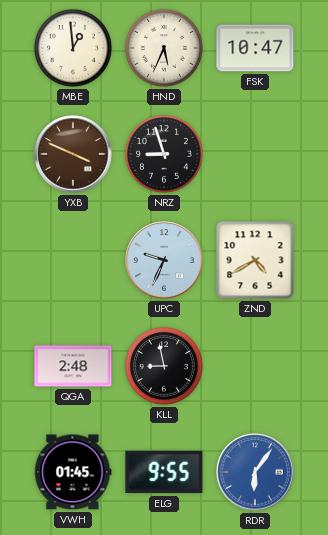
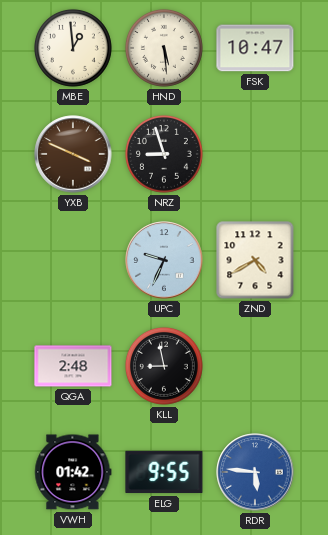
HND: 5:34 -> 5:29 (164, 48)
VWH: 01:45 -> 01:42 (73, 472)
RDR: 6:06 -> 5:46 (255, 472)
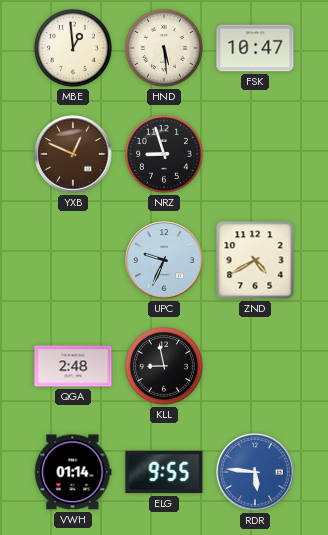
YXB: 3:49 -> 12:49 (73, 154)
VWH: 01:42 -> 01:14 (73, 472)
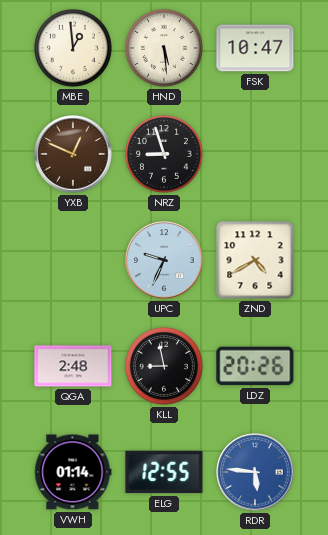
LDZ: none -> 20:26 (255, 366)
ELG: 9:55 -> 12:55 (164, 472)
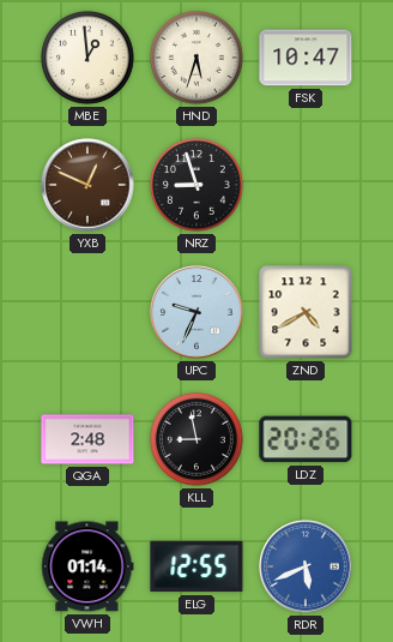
HND: 5:29 -> 5:33 (196, 58)
RDR: 5:46 -> 5:41 (306, 566)
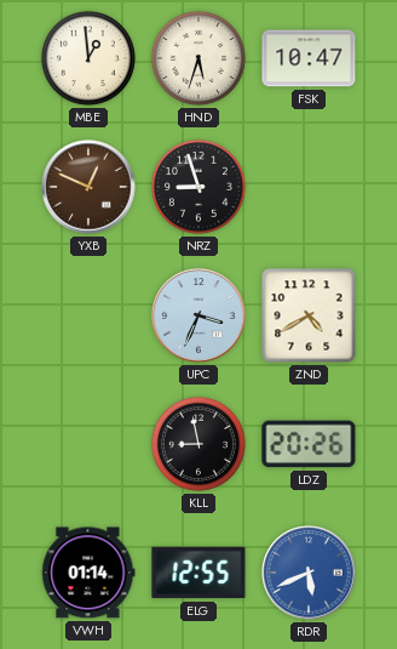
UPC: 9:34 -> 3:34 (198, 315)
QGA: 2:48 -> none (87, 439)
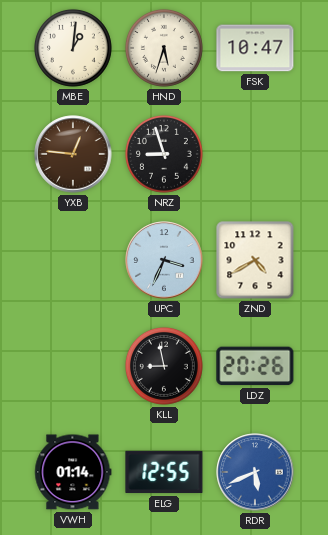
MBE: 12:59 -> 1:01 (73, 48)
YXB: 12:49 -> 12:46 (73, 154)
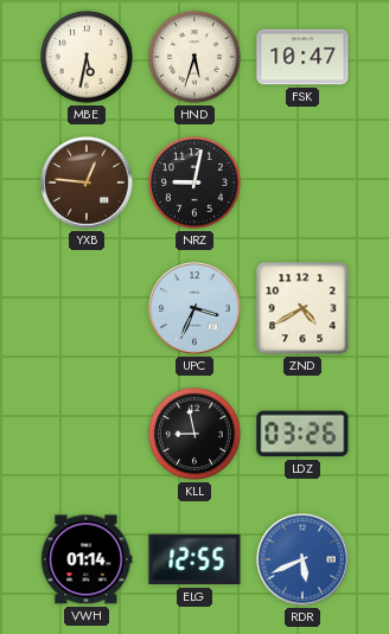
MBE: 1:01 -> 5:32 (87, 57)
NRZ: 8:57 -> 9:02 (194, 182)
LDZ: 20:26 -> 03:26 (302, 434)
